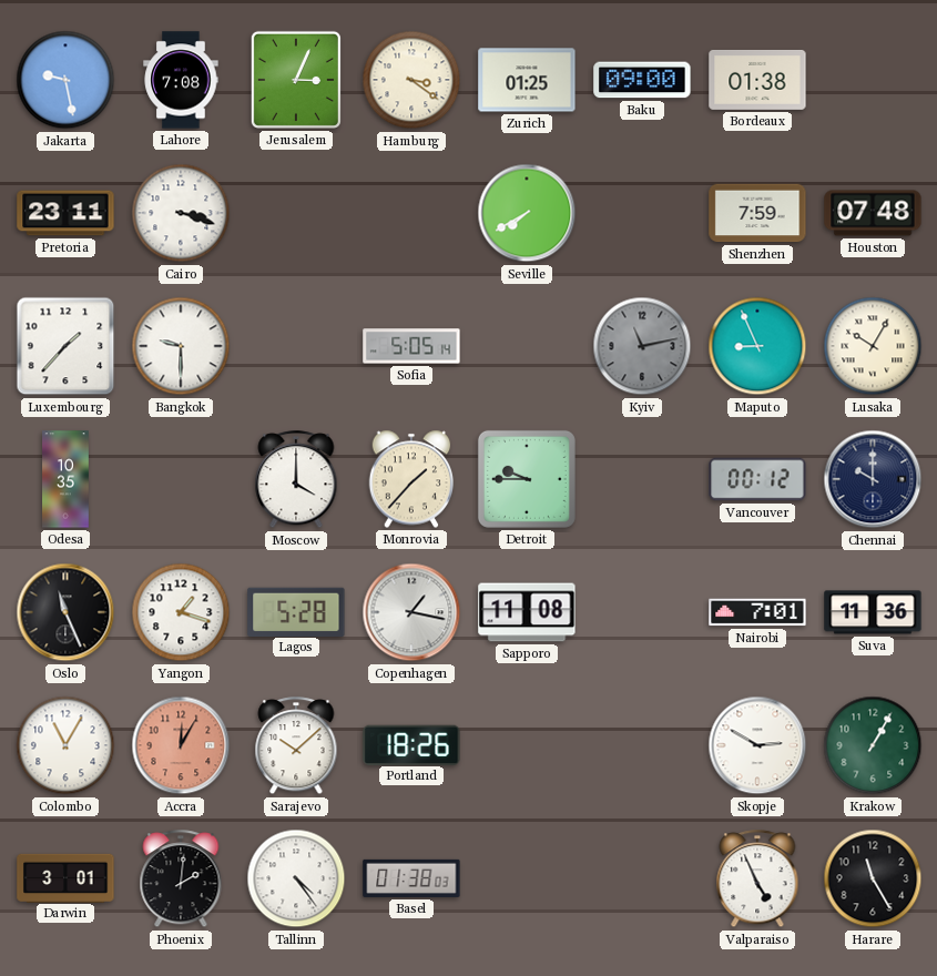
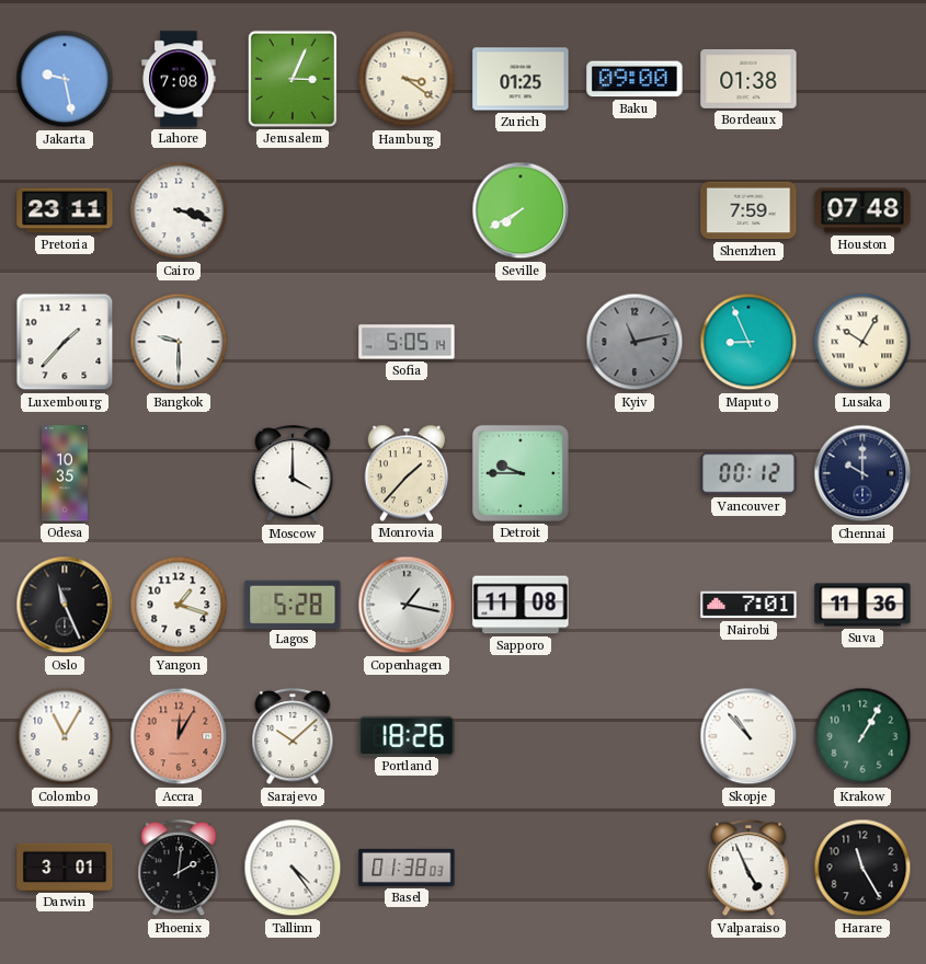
Skopje: 2:50 -> 10:53 (748, 736)
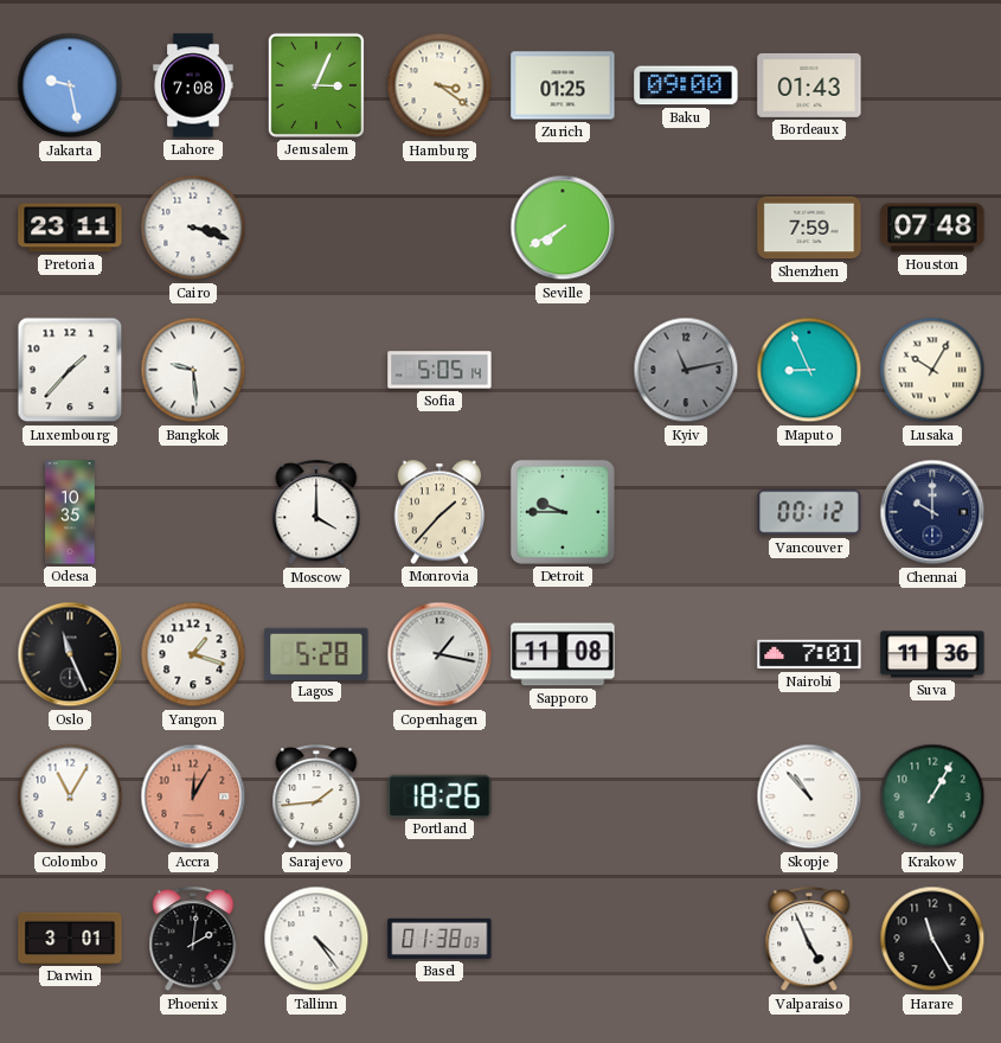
Bordeaux: 01:38 -> 01:43 (809, 85)
Bangkok: 9:30 -> 9:29 (193, 370)
Sarajevo: 10:08 -> 1:44 (316, 798)
